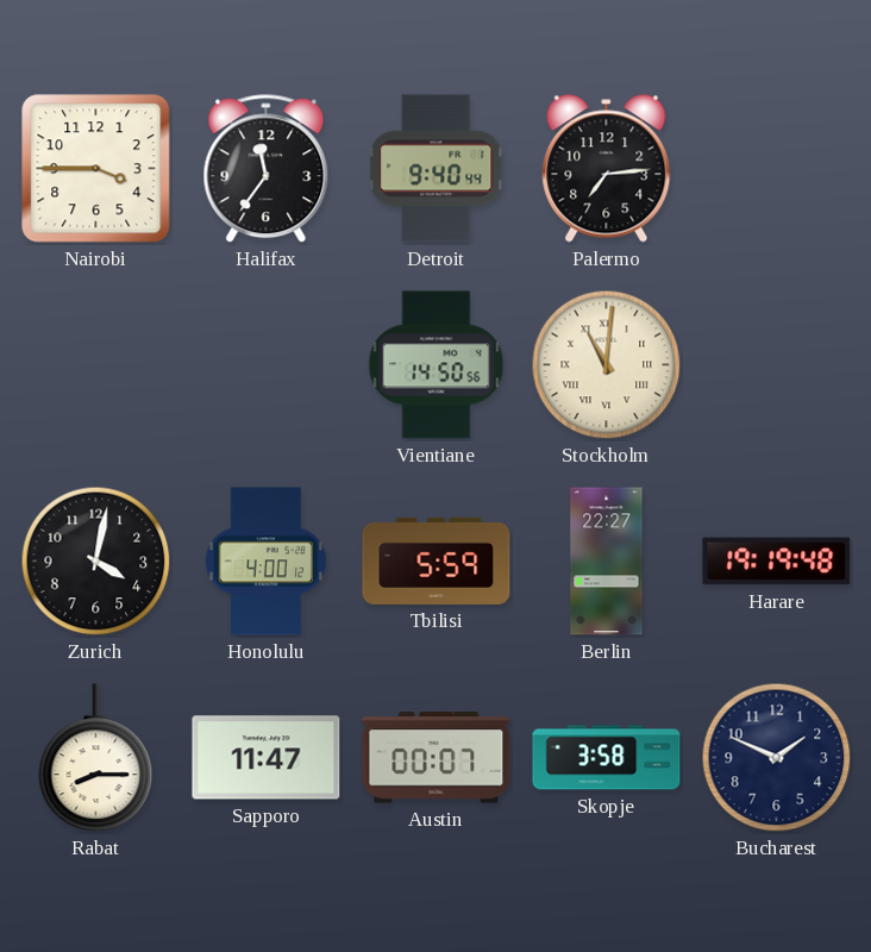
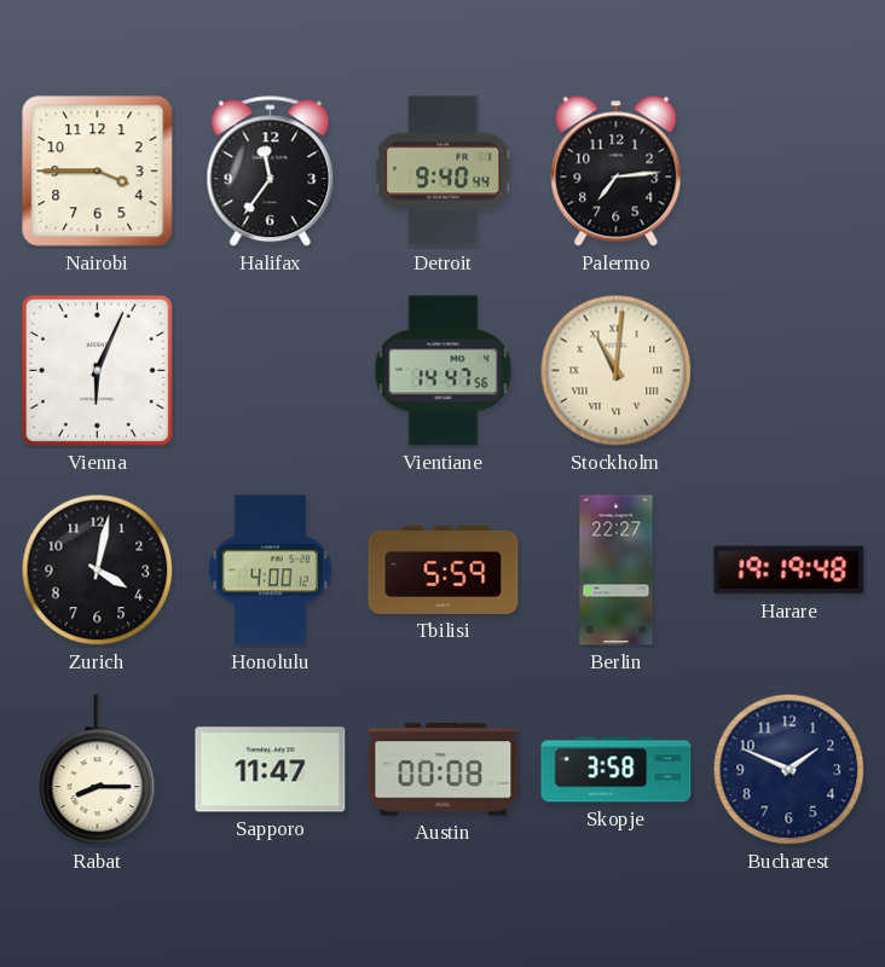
Vienna: none -> 6:04 (97, 370)
Vientiane: 14:50 -> 14:47 (444, 371)
Austin: 00:07 -> 00:08 (444, 770)
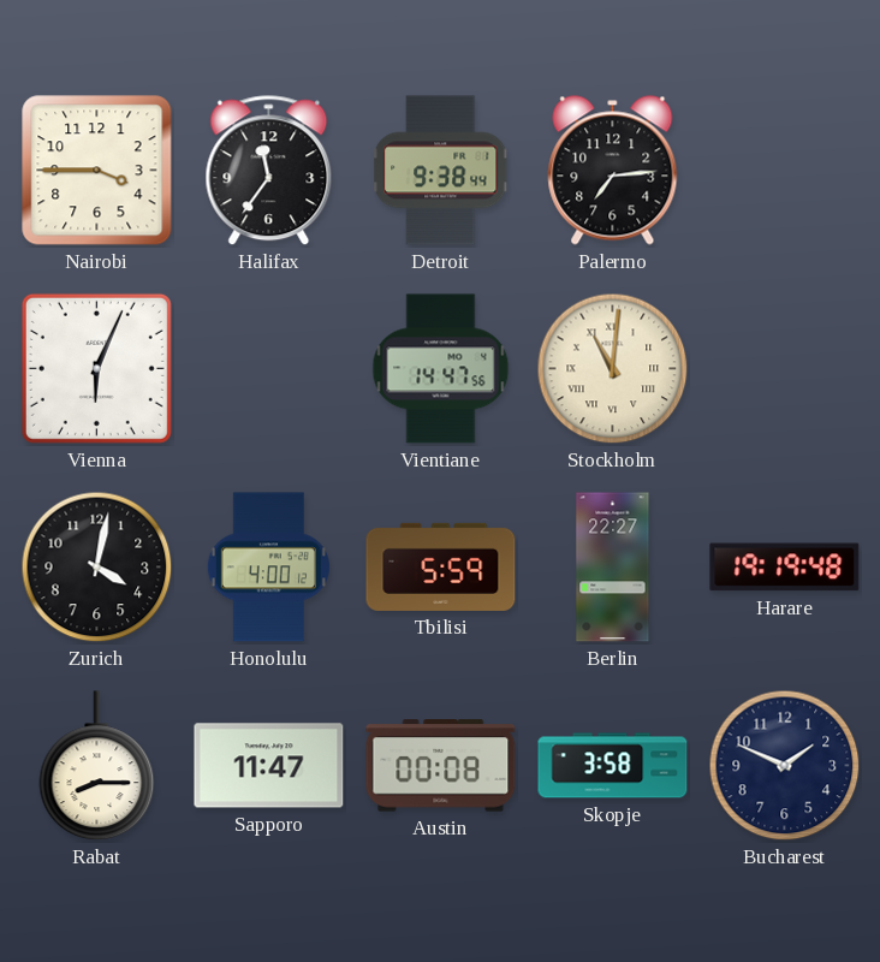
Detroit: 9:40 -> 9:38 (441, 171)
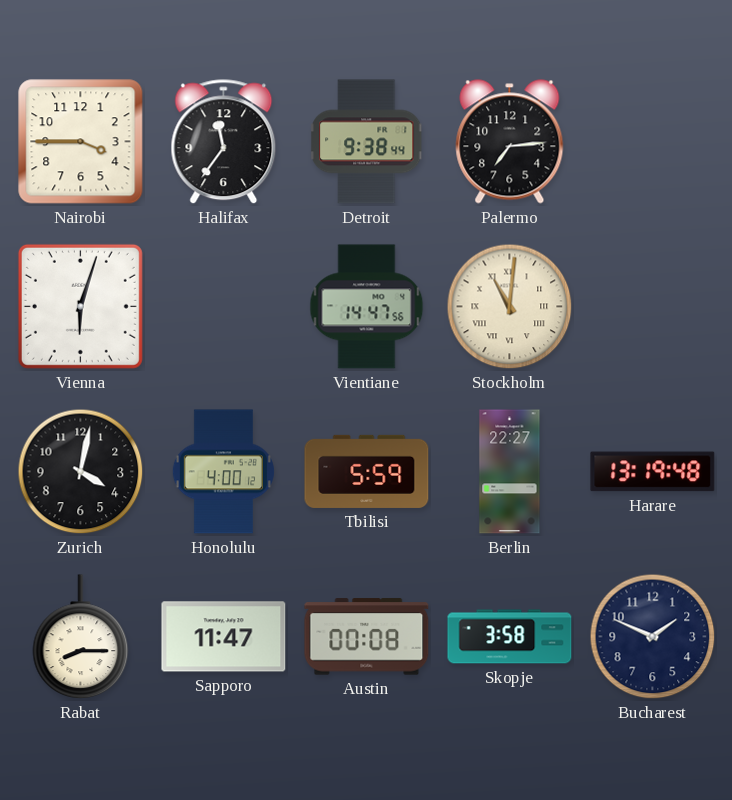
Vienna: 6:04 -> 6:03 (80, 306)
Harare: 19:19 -> 13:19 (653, 472)
